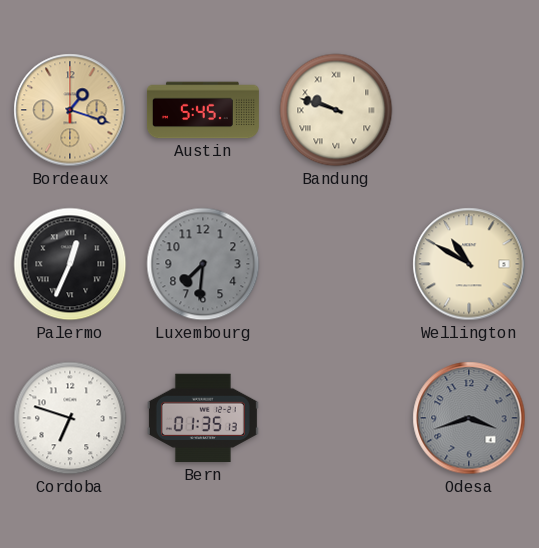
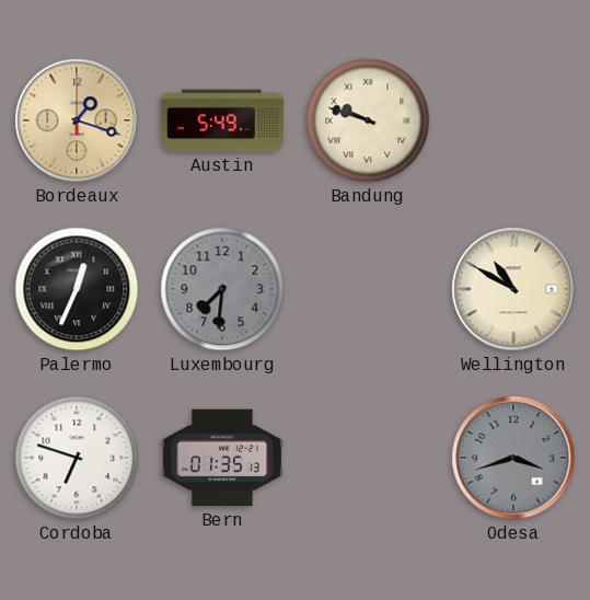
Austin: 5:45 -> 5:49 (222, 120)
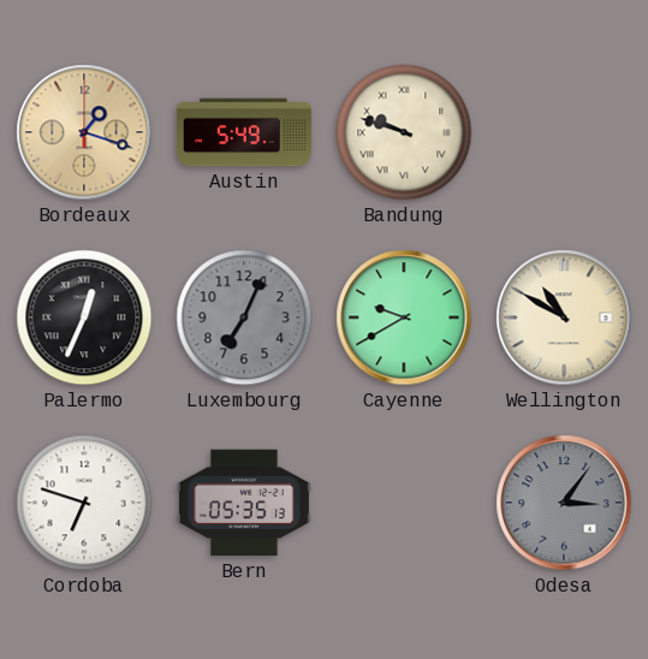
Luxembourg: 7:31 -> 7:04 (244, 317)
Cayenne: none -> 9:40 (404, 317)
Bern: 01:35 -> 05:35 (244, 503)
Odesa: 3:42 -> 3:06 (564, 503)
